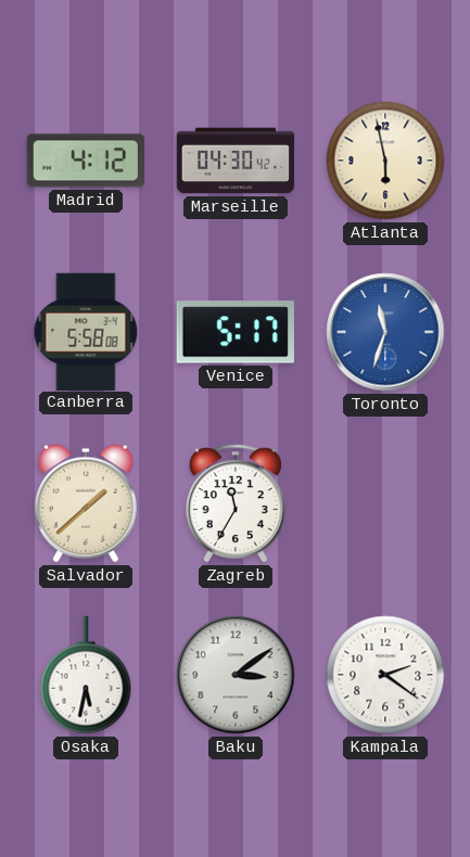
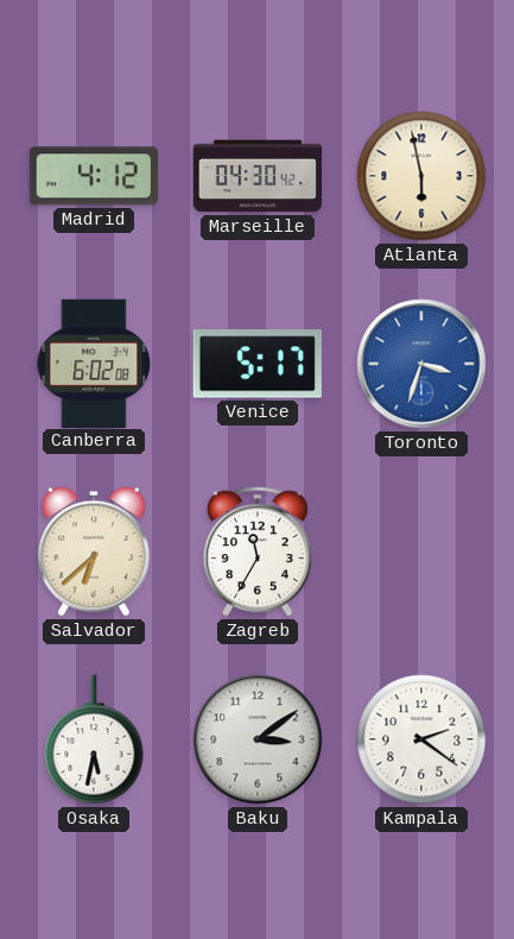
Canberra: 5:58 -> 6:02 (94, 363)
Toronto: 11:33 -> 3:33 (421, 364)
Salvador: 1:38 -> 6:38 (94, 552)
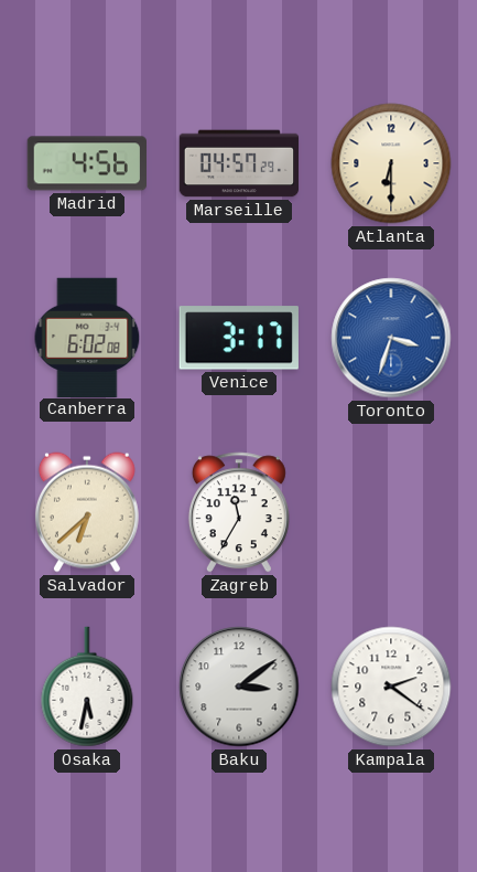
Madrid: 4:12 -> 4:56 (86, 163)
Marseille: 04:30 -> 04:57 (239, 163)
Atlanta: 5:58 -> 6:30 (391, 163)
Venice: 5:17 -> 3:17 (239, 338)
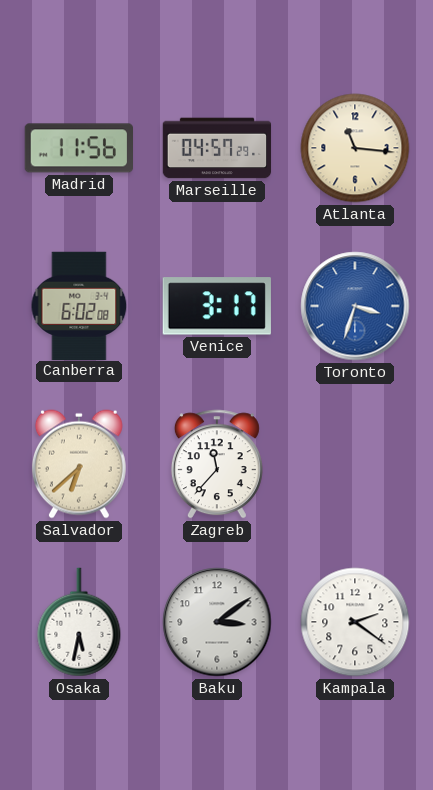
Madrid: 4:56 -> 11:56 (78, 148)
Atlanta: 6:30 -> 11:16 (355, 148)
Zagreb: 11:35 -> 11:37 (217, 464)
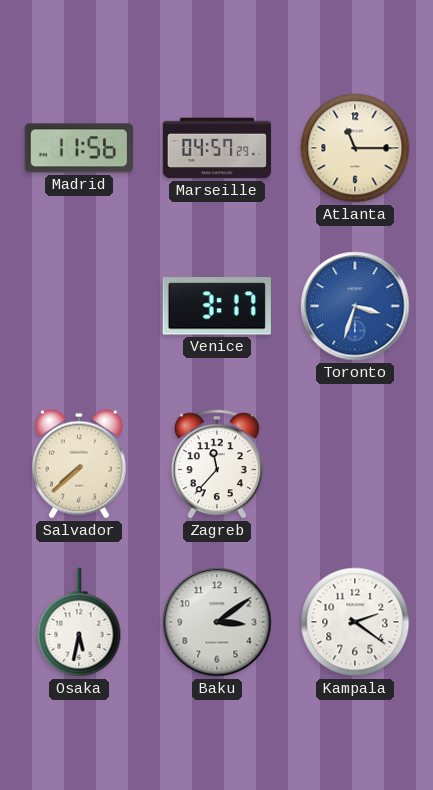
Atlanta: 11:16 -> 11:15 (355, 148)
Canberra: 6:02 -> none (79, 305)
Salvador: 6:38 -> 7:38 (79, 464)
